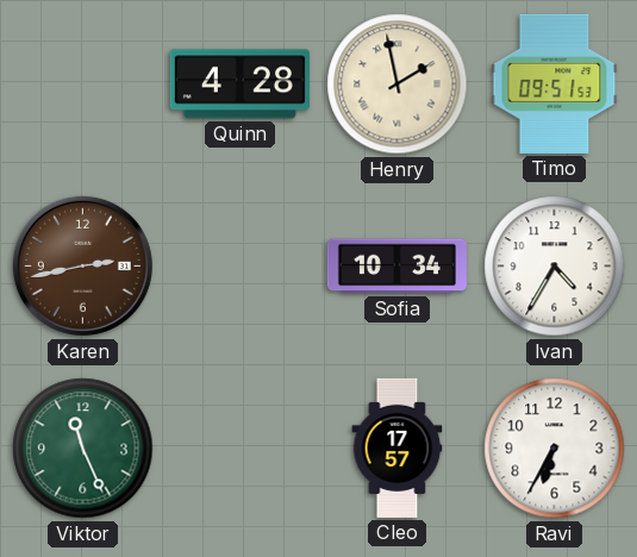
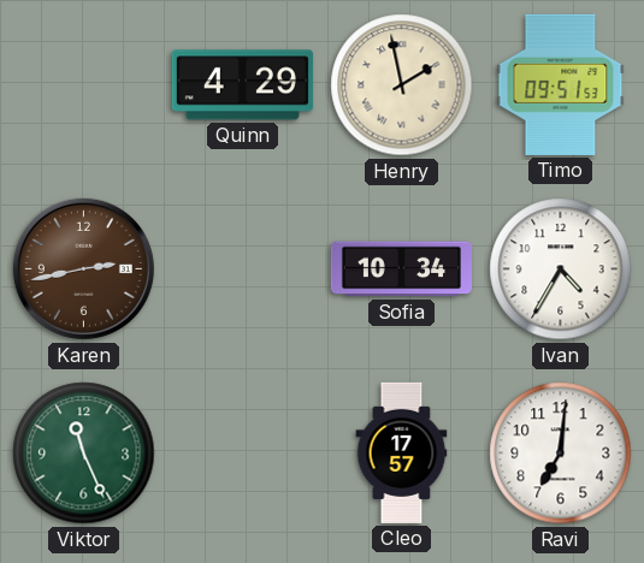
Quinn: 4:28 -> 4:29 (242, 85)
Ravi: 6:35 -> 7:01 (561, 454)
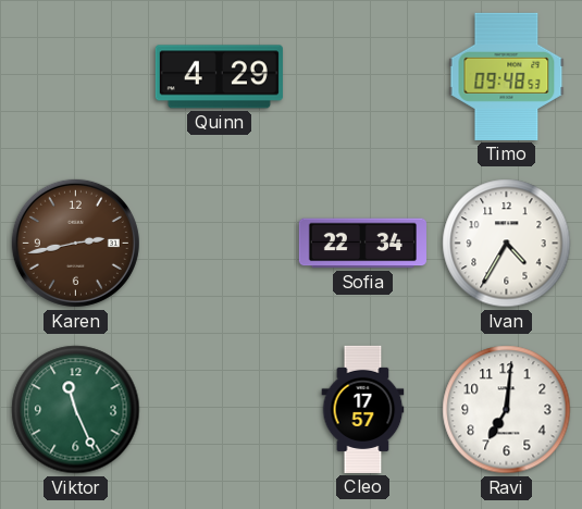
Henry: 1:58 -> none (402, 85)
Timo: 09:51 -> 09:48 (507, 76)
Sofia: 10:34 -> 22:34 (362, 244)
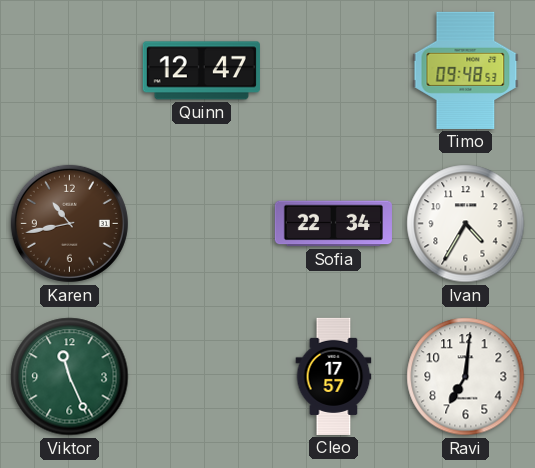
Quinn: 4:29 -> 12:47 (201, 71)
Karen: 2:43 -> 10:43 (69, 223)
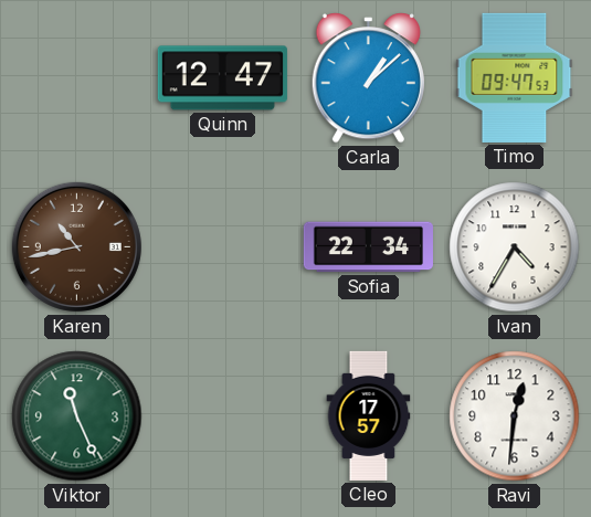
Carla: none -> 1:08 (368, 78)
Timo: 09:48 -> 09:47 (515, 77)
Ravi: 7:01 -> 12:31 (515, 416)
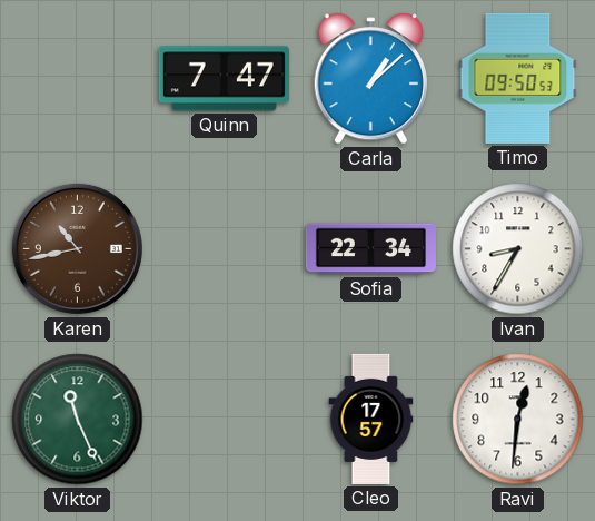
Quinn: 12:47 -> 7:47 (224, 79)
Timo: 09:47 -> 09:50 (518, 78)
Ivan: 4:35 -> 8:35 (518, 249)
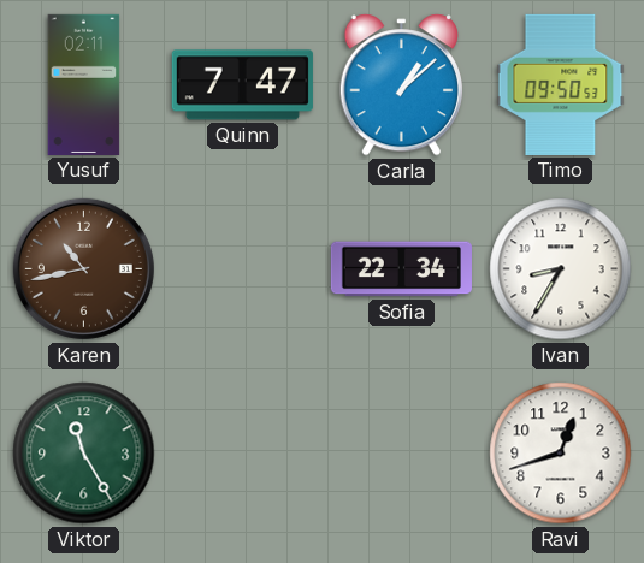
Yusuf: none -> 02:11 (84, 84)
Viktor: 11:26 -> 11:25 (84, 454)
Cleo: 17:57 -> none (371, 419)
Ravi: 12:31 -> 12:42 (561, 454)
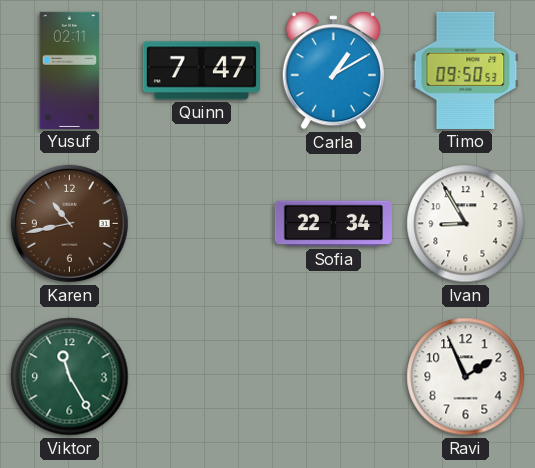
Carla: 1:08 -> 1:10 (333, 71)
Ivan: 8:35 -> 8:55 (466, 224)
Ravi: 12:42 -> 1:56 (466, 377)
